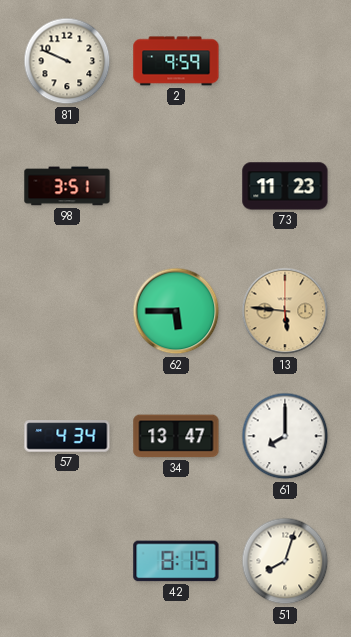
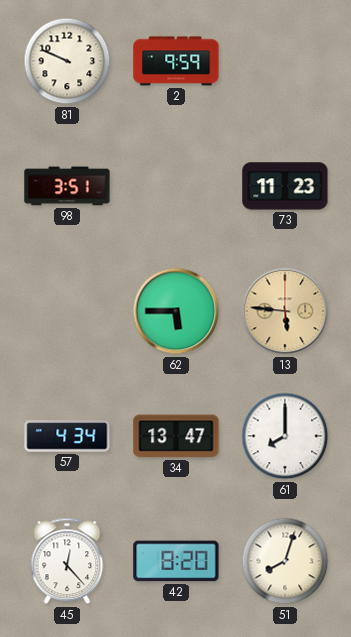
45: none -> 12:23 (67, 561)
42: 8:15 -> 8:20 (176, 561)
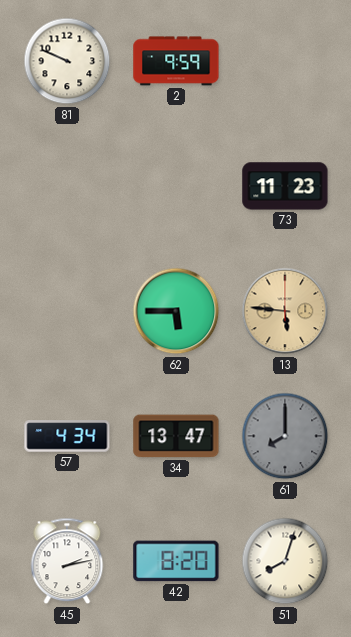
98: 3:51 -> none (67, 186)
61 dial: white -> grey (285, 436)
45: 12:23 -> 2:13 (67, 561)
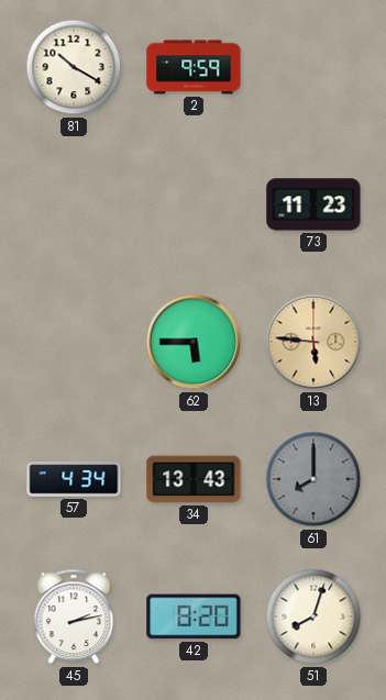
81: 9:49 -> 10:20 (74, 67)
34: 13:47 -> 13:43 (194, 479)
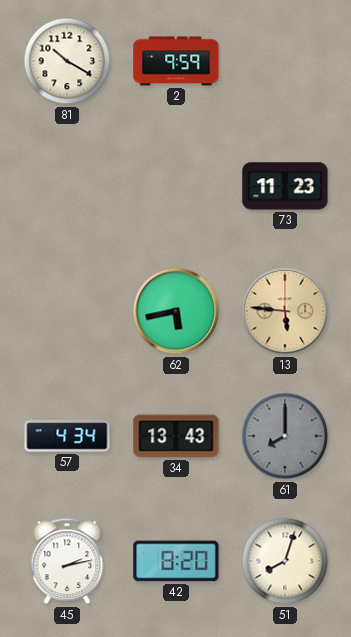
62: 5:45 -> 5:43 (176, 311)
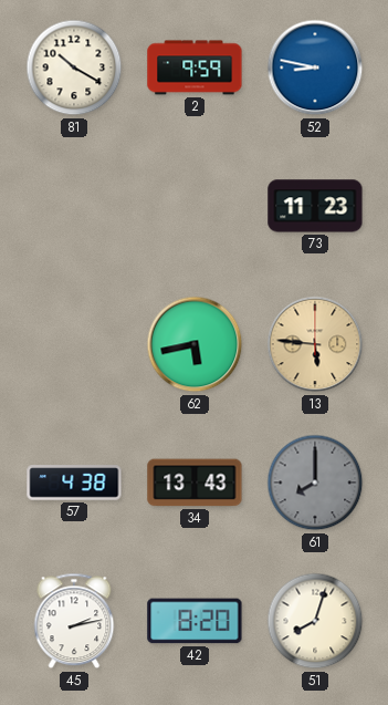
52: none -> 8:47 (315, 68)
57: 4:34 -> 4:38 (74, 483)
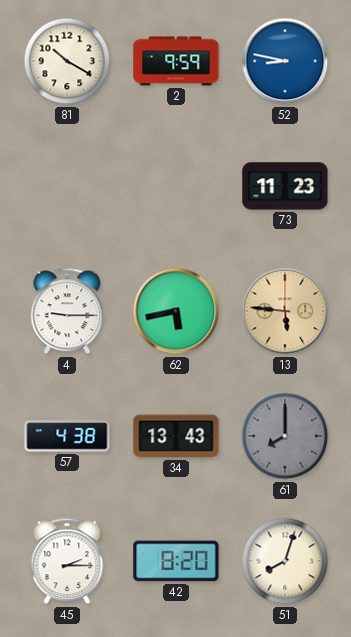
4: none -> 9:15 (67, 311)
45: 2:13 -> 2:15 (67, 561)
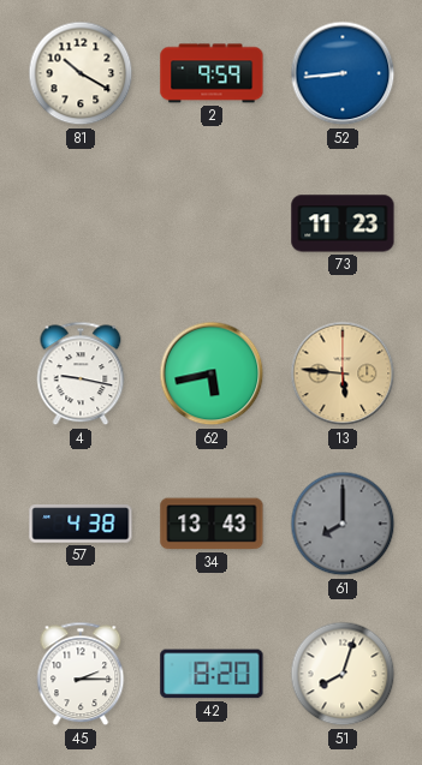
52: 8:47 -> 8:44 (343, 73)
4: 9:15 -> 9:17 (81, 373)
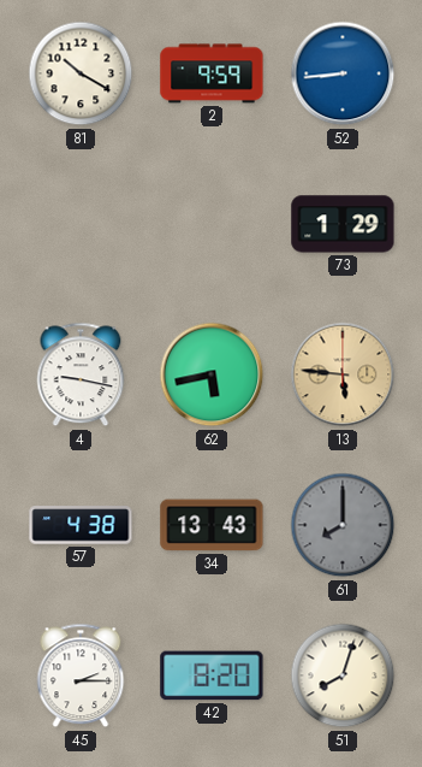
73: 11:23 -> 1:29 (343, 224)
